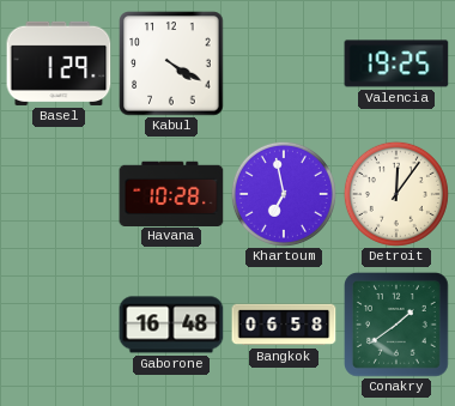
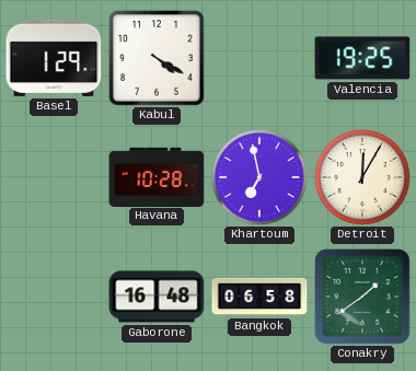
Detroit: 12:06 -> 12:05 (362, 177)
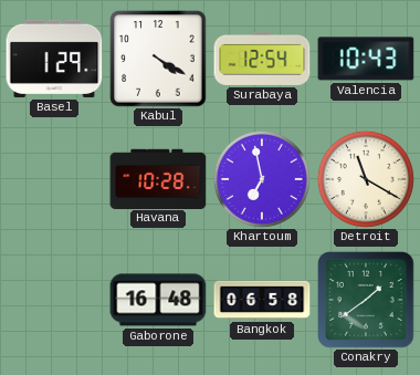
Surabaya: none -> 12:54 (262, 59)
Valencia: 19:25 -> 10:43 (366, 59)
Detroit: 12:05 -> 11:20 (366, 179)
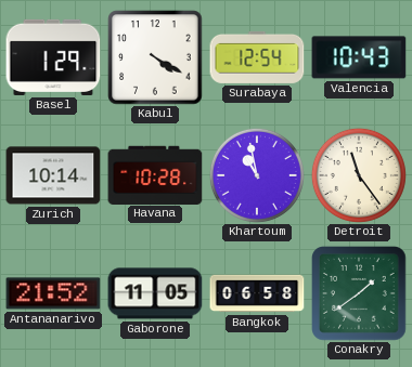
Zurich: none -> 10:14 (53, 175)
Khartoum: 6:58 -> 10:58 (257, 175)
Detroit: 11:20 -> 11:24 (359, 175)
Antananarivo: none -> 21:52 (53, 293)
Gaborone: 16:48 -> 11:05 (155, 293)
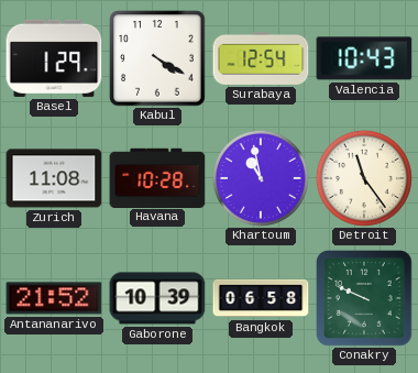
Zurich: 10:14 -> 11:08 (54, 178)
Gaborone: 11:05 -> 10:39 (157, 298)
Conakry: 1:39 -> 9:49 (365, 299)
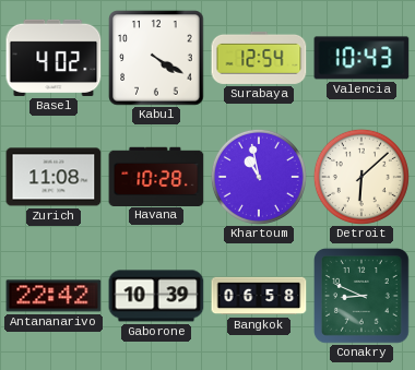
Basel: 1:29 -> 4:02 (54, 58)
Detroit: 11:24 -> 6:08 (361, 177)
Antananarivo: 21:52 -> 22:42 (54, 296)
Conakry: 9:49 -> 8:49 (363, 297)
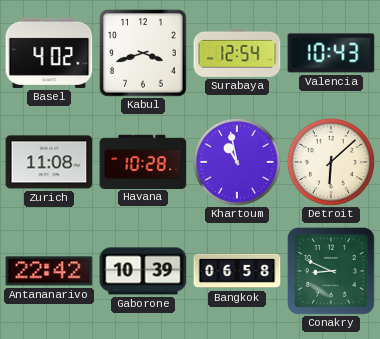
Kabul: 4:20 -> 3:42 (143, 53)
